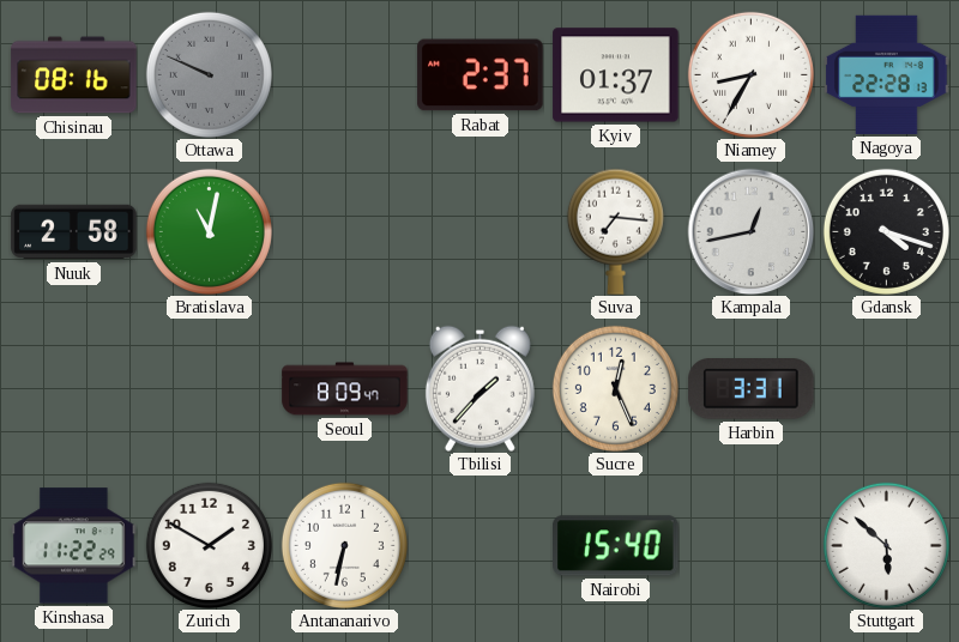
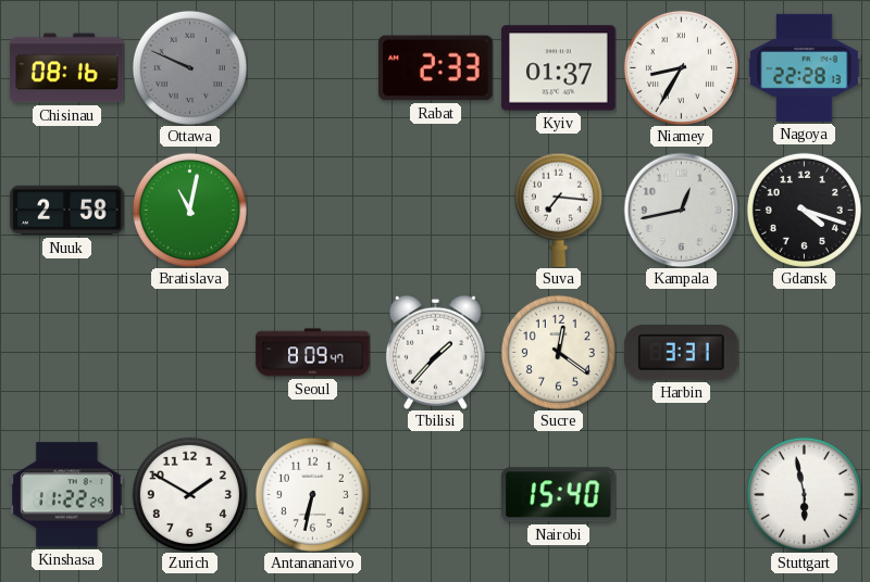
Rabat: 2:37 -> 2:33 (436, 68)
Sucre: 12:26 -> 12:21 (558, 352)
Stuttgart: 5:52 -> 5:58 (804, 494)
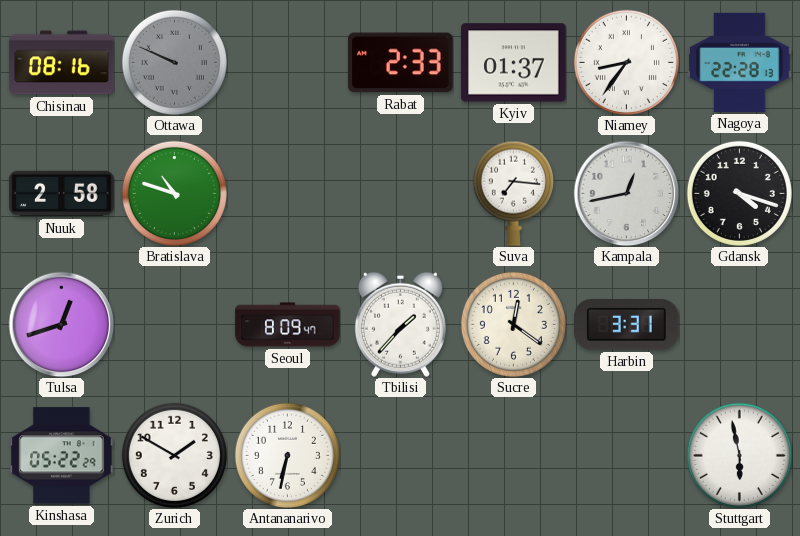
Niamey: 8:35 -> 8:36 (626, 62)
Bratislava: 11:02 -> 10:48 (174, 193)
Tulsa: none -> 12:42 (61, 324)
Kinshasa: 11:22 -> 05:22 (62, 456)
Nairobi: 15:40 -> none (559, 495)
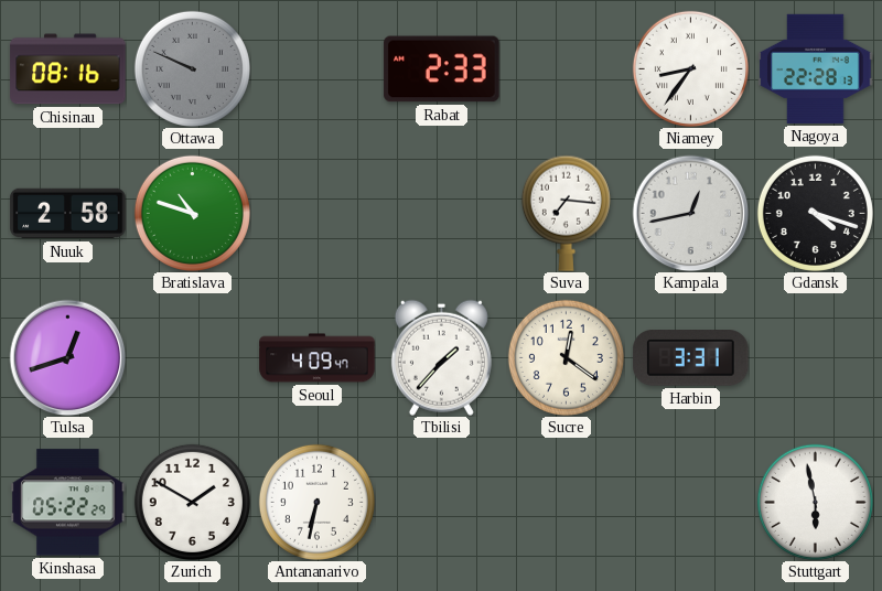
Kyiv: 01:37 -> none (514, 63)
Seoul: 8:09 -> 4:09 (318, 358)
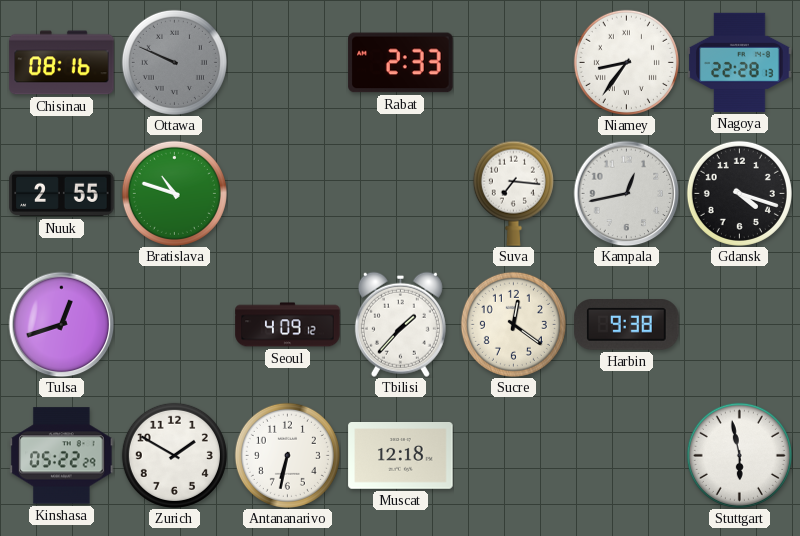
Nuuk: 2:58 -> 2:55 (62, 194)
Seoul: 4:09:47 -> 4:09:12 (288, 325)
Harbin: 3:31 -> 9:38 (627, 325)
Muscat: none -> 12:18 (401, 456)
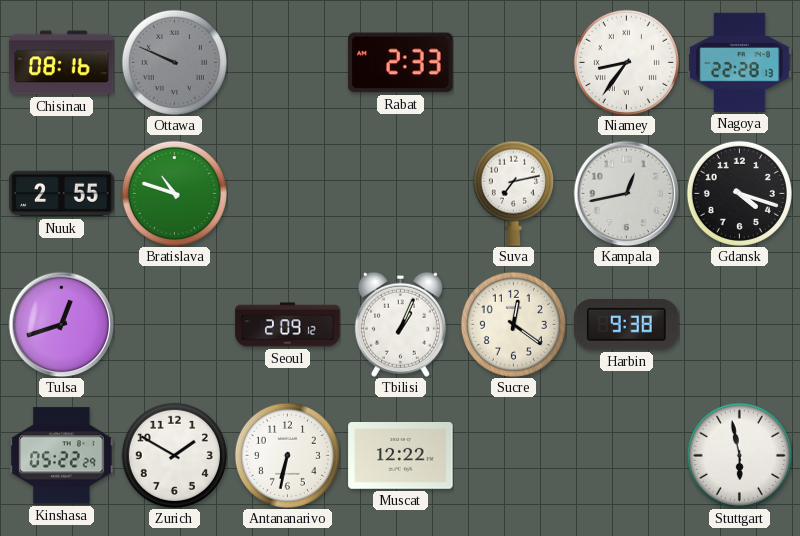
Suva: 7:16 -> 7:13 (513, 193)
Seoul: 4:09 -> 2:09 (288, 325)
Tbilisi: 1:37 -> 1:04 (400, 324)
Muscat: 12:18 -> 12:22 (401, 456)
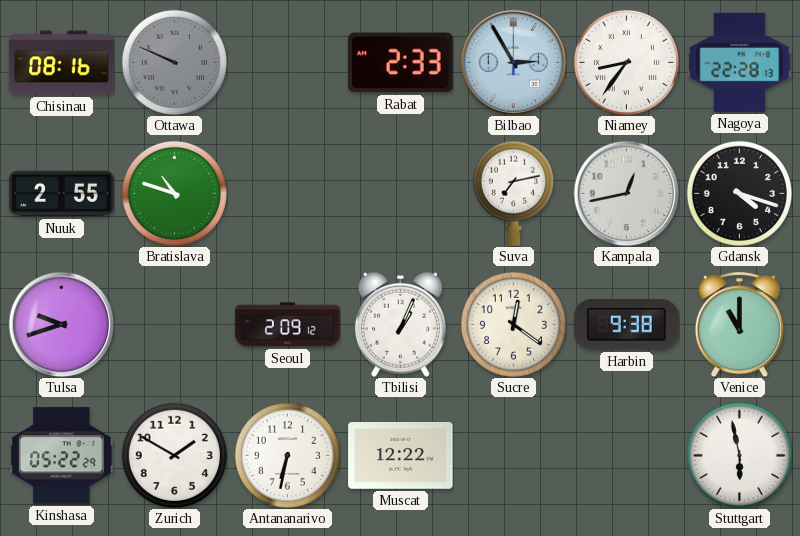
Bilbao: none -> 2:55 (513, 62)
Tulsa: 12:42 -> 9:42 (61, 324)
Venice: none -> 11:00 (739, 324)
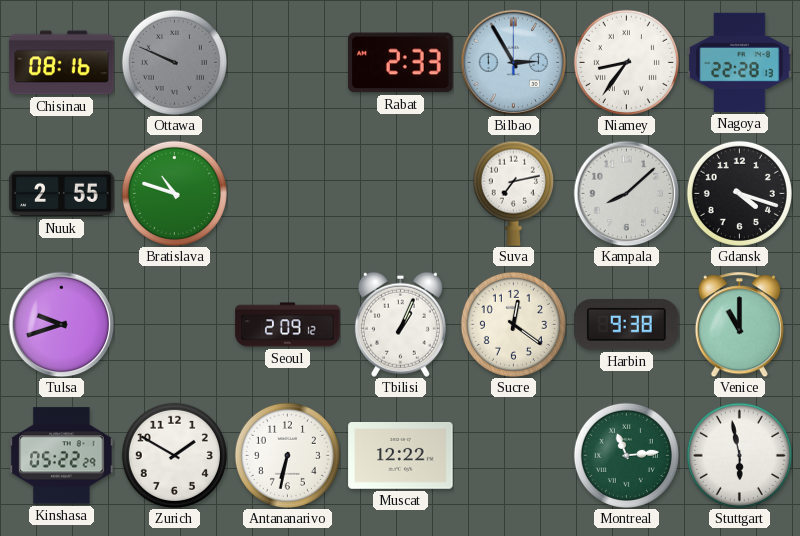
Kampala: 12:43 -> 8:08 (626, 193)
Montreal: none -> 11:14 (626, 455)
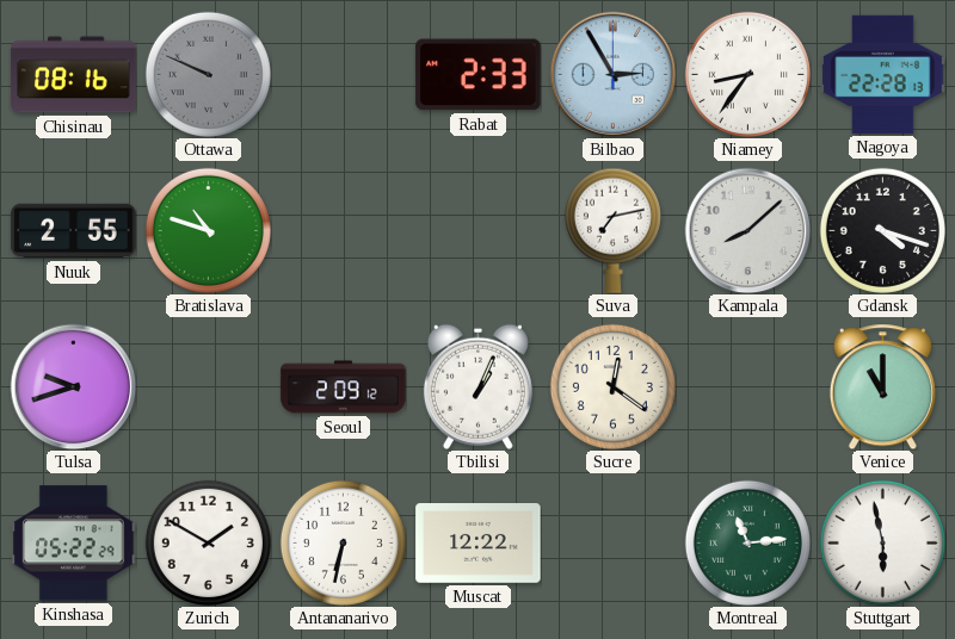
Harbin: 9:38 -> none (627, 325)
